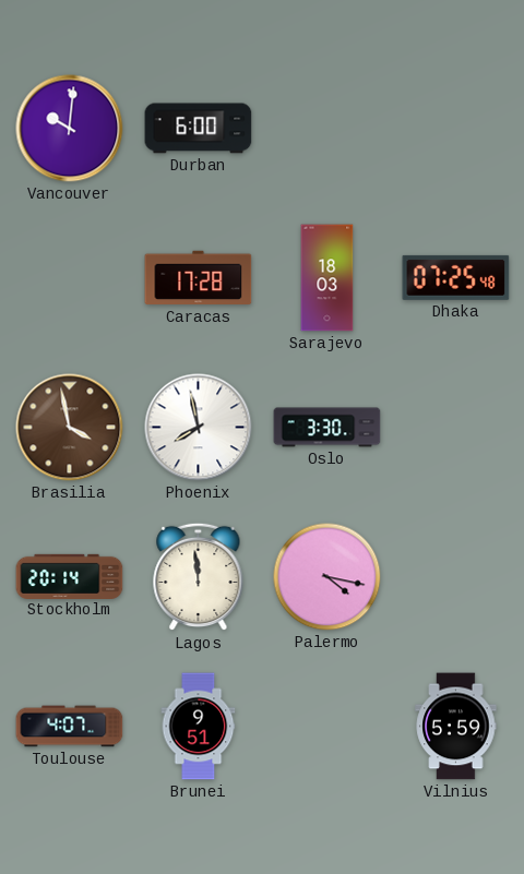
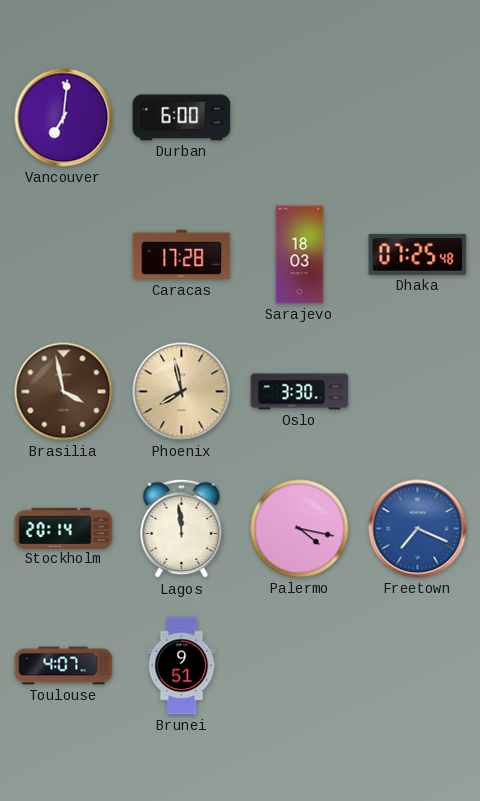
Vancouver: 10:01 -> 7:01 (64, 118)
Phoenix dial: white -> champagne (182, 392)
Freetown: none -> 7:19 (418, 529)
Vilnius: 5:59 -> none (456, 727)
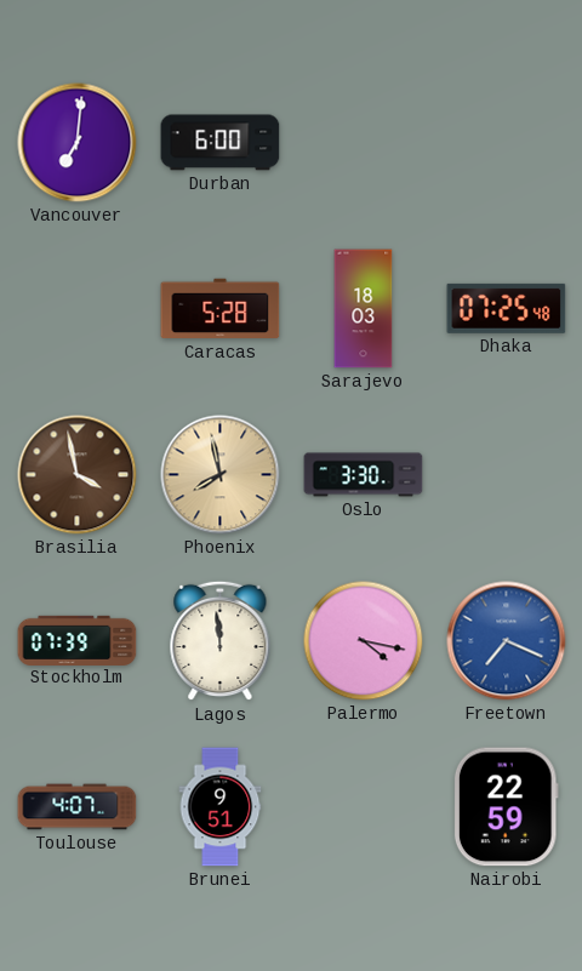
Caracas: 17:28 -> 5:28 (221, 309)
Stockholm: 20:14 -> 07:39 (78, 640)
Nairobi: none -> 22:59 (506, 807)
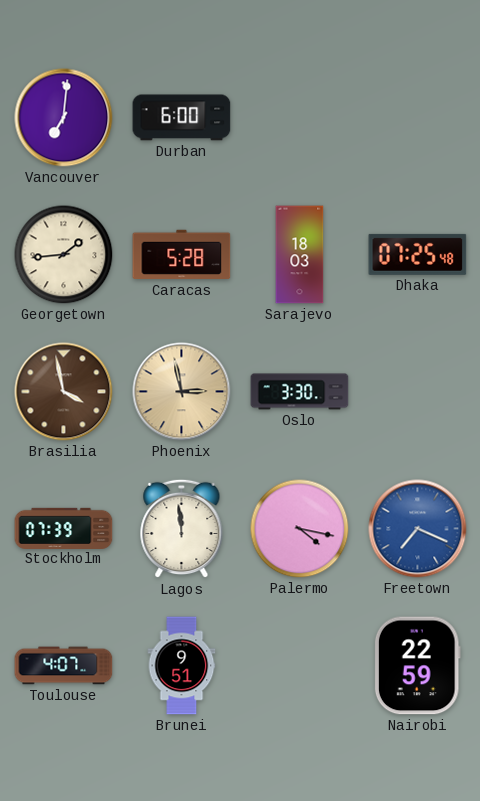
Georgetown: none -> 1:44 (64, 255)
Phoenix: 7:58 -> 2:58 (182, 392)
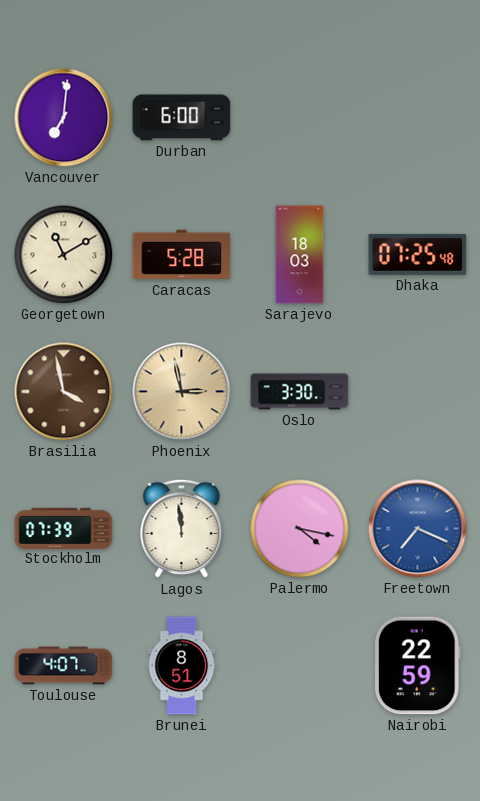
Georgetown: 1:44 -> 11:10 (64, 255)
Brunei: 9:51 -> 8:51 (182, 666)
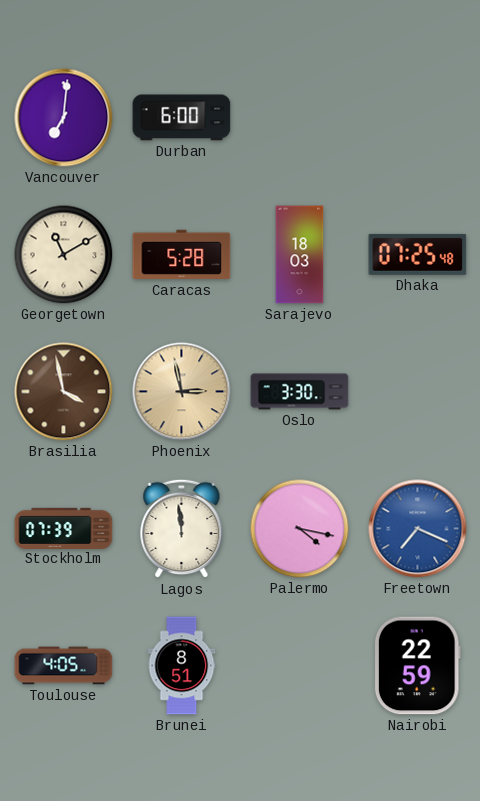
Toulouse: 4:07 -> 4:05 (64, 666)
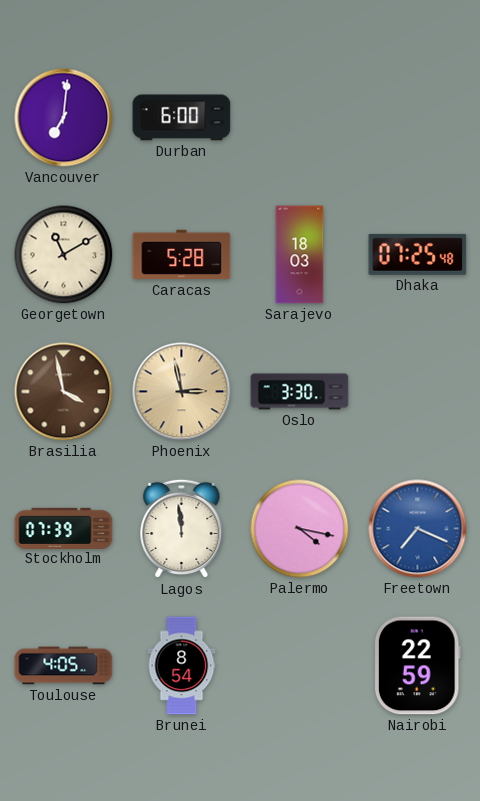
Brunei: 8:51 -> 8:54 (182, 666)
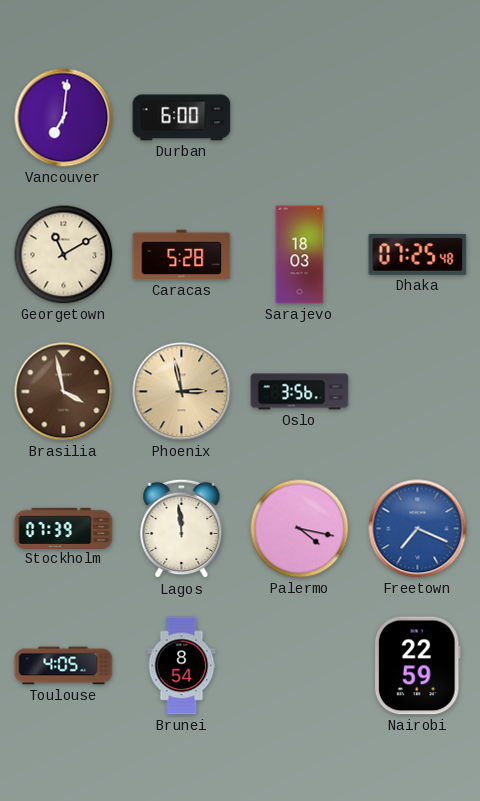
Oslo: 3:30 -> 3:56 (300, 392)
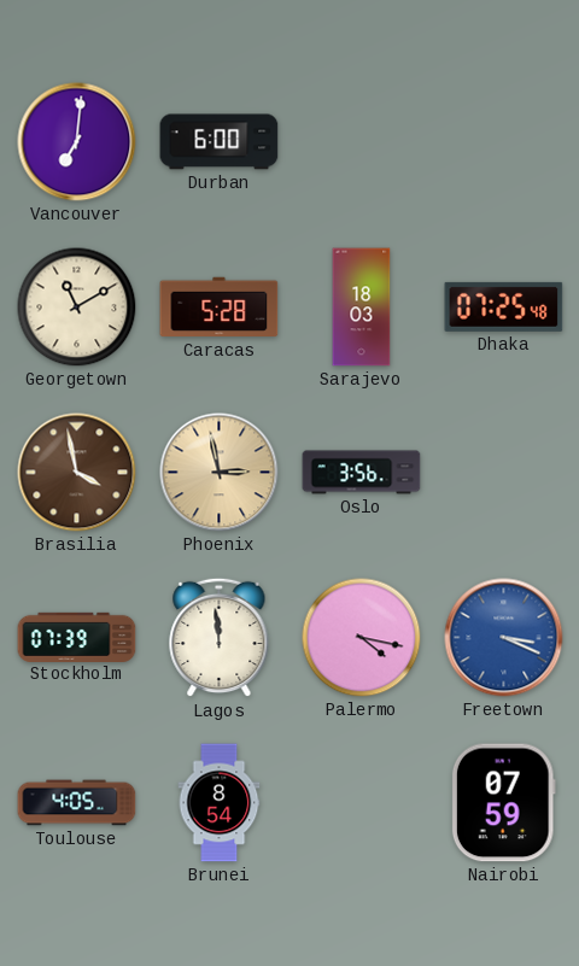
Freetown: 7:19 -> 3:19 (504, 638)
Nairobi: 22:59 -> 07:59 (503, 803)
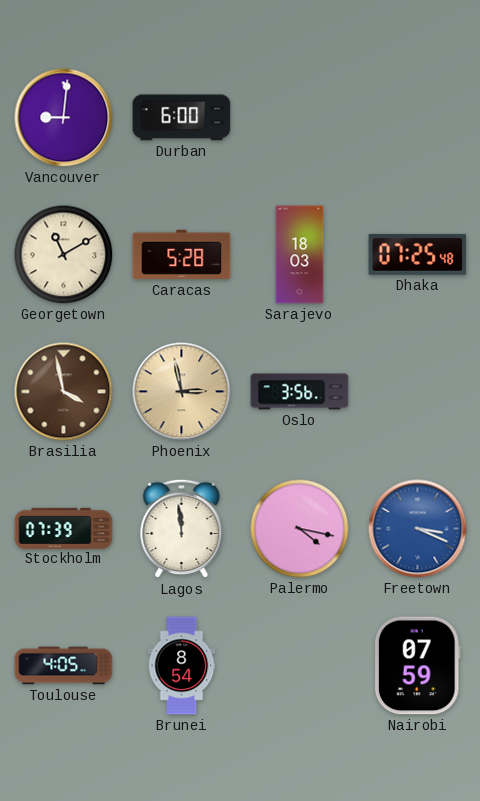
Vancouver: 7:01 -> 9:01 (64, 118)
